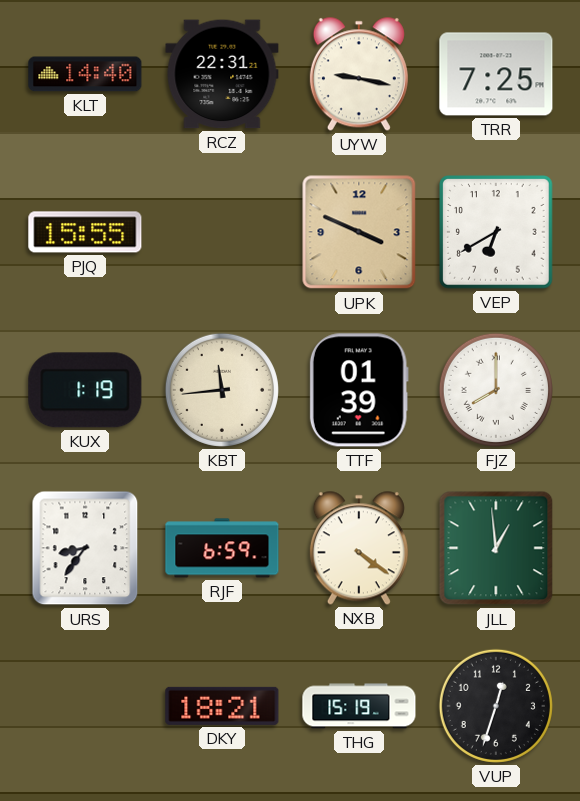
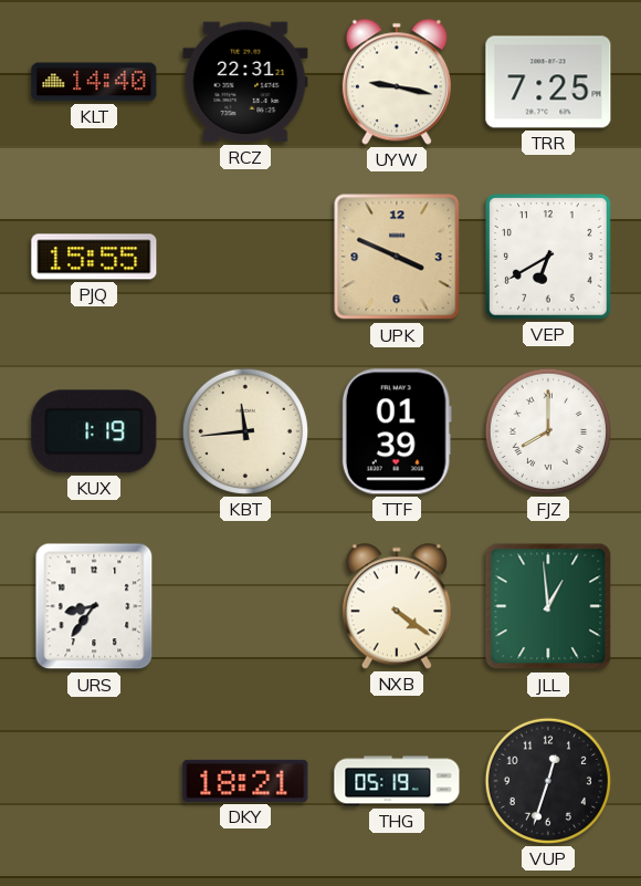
RJF: 6:59 -> none (222, 548)
THG: 15:19 -> 05:19 (397, 781)
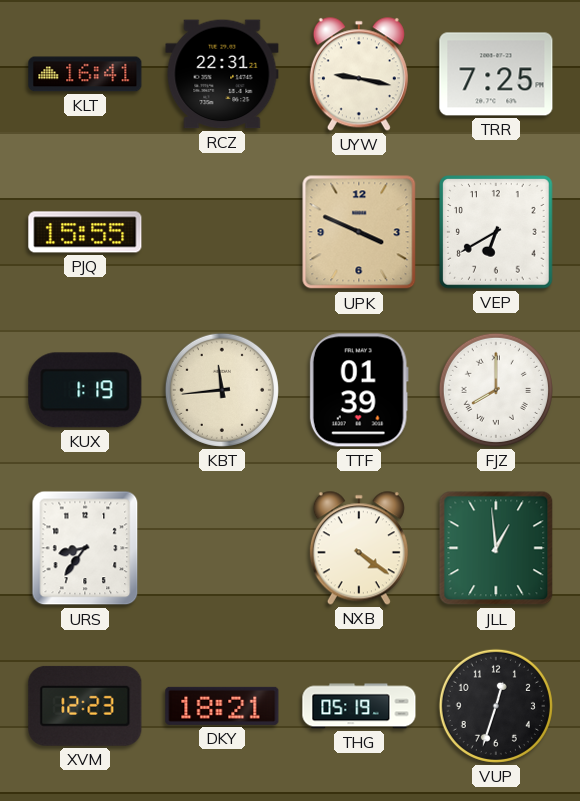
KLT: 14:40 -> 16:41 (85, 74)
XVM: none -> 12:23 (85, 706)
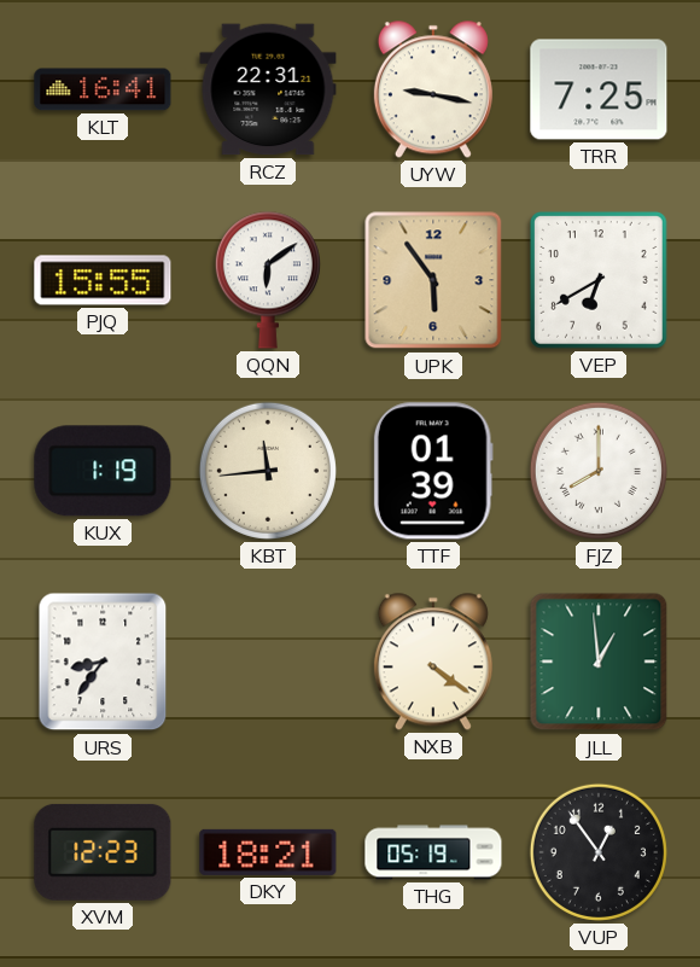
QQN: none -> 6:09 (268, 280)
UPK: 3:49 -> 5:54 (433, 280)
VUP: 12:33 -> 12:54 (599, 852)
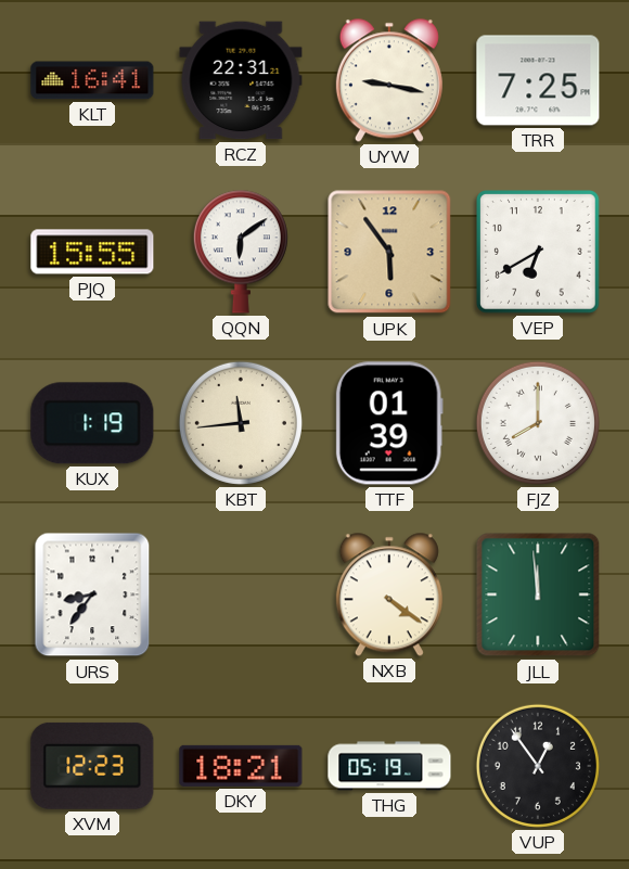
JLL: 12:59 -> 11:59 (538, 595)
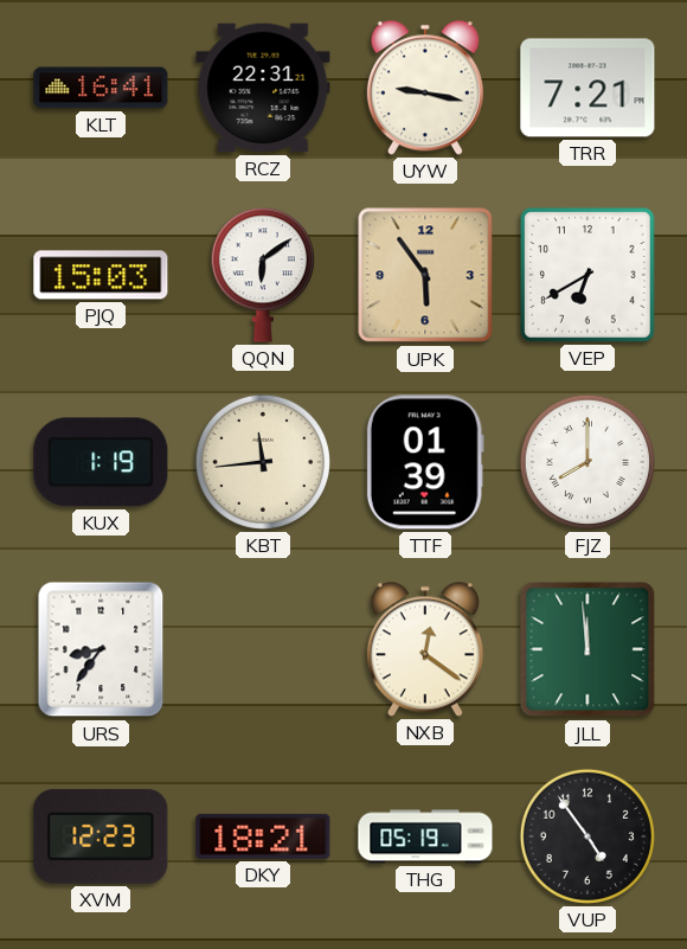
TRR: 7:25 -> 7:21 (588, 88)
PJQ: 15:55 -> 15:03 (101, 275)
NXB: 4:21 -> 12:21 (425, 649)
VUP: 12:54 -> 4:54 (588, 836)
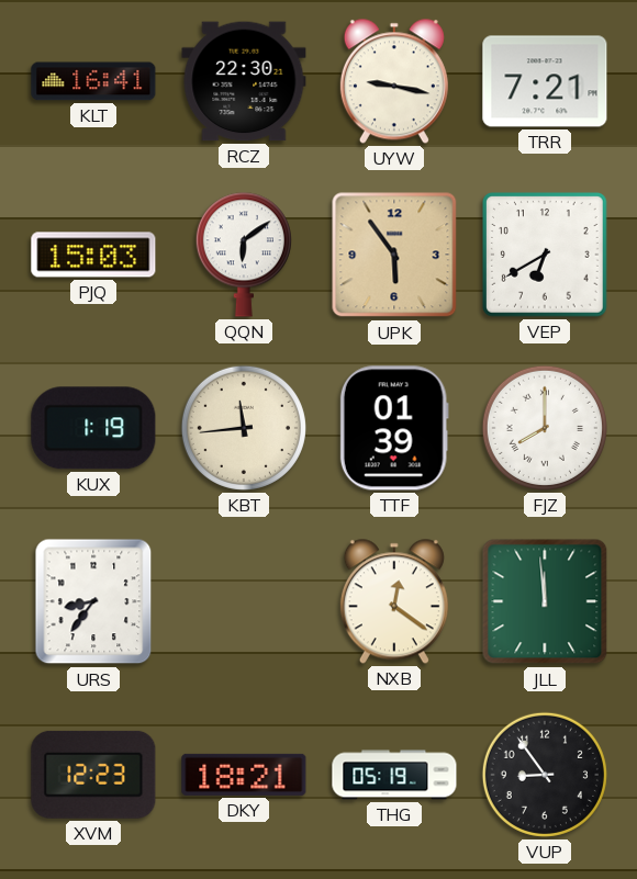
RCZ: 22:31 -> 22:30 (244, 81)
VUP: 4:54 -> 8:54 (545, 775)
